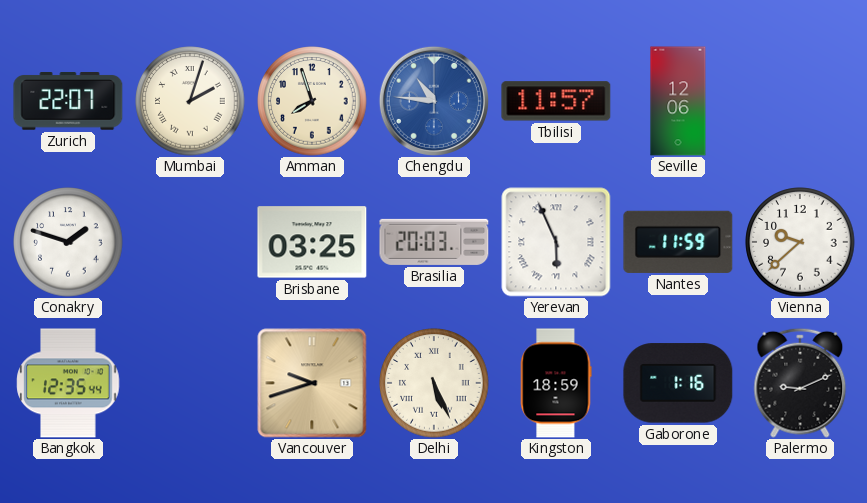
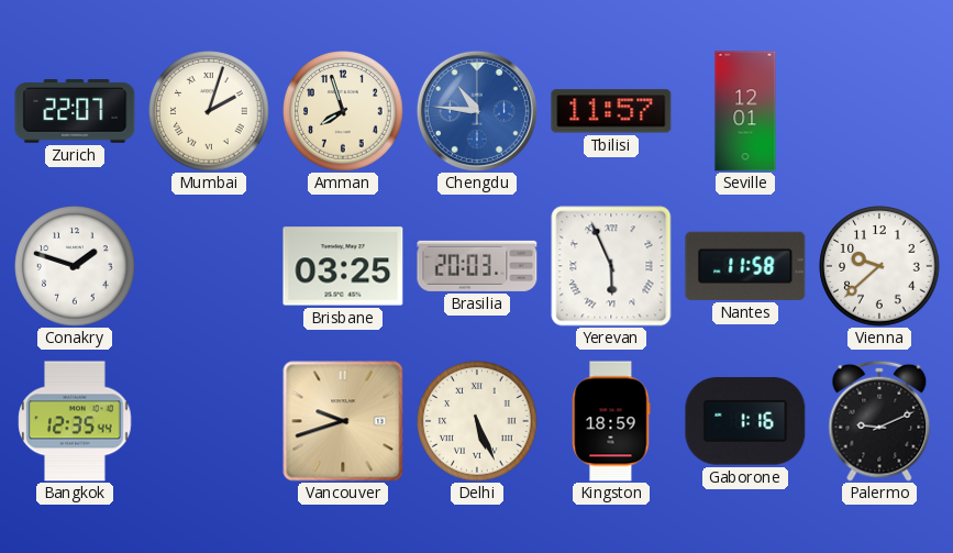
Seville: 12:06 -> 12:01 (745, 111)
Nantes: 11:59 -> 11:58 (745, 266)
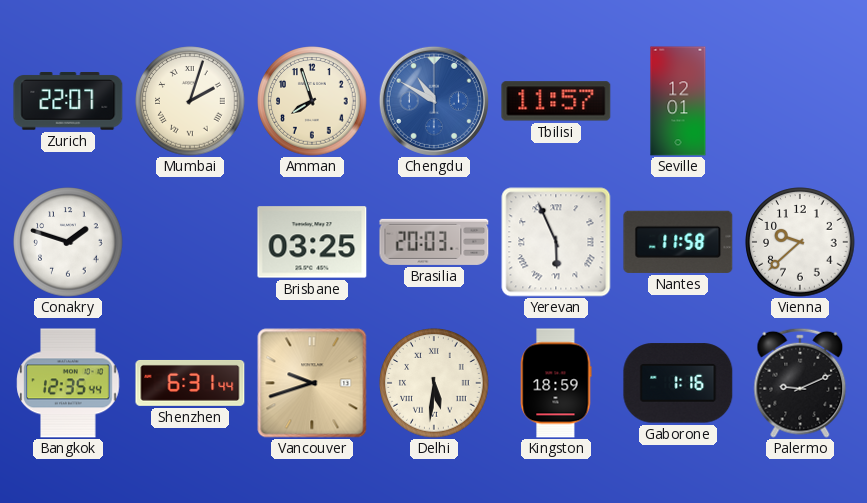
Chengdu: 10:46 -> 10:50 (434, 101)
Shenzhen: none -> 6:31 (190, 383)
Delhi: 5:26 -> 5:31 (434, 383)
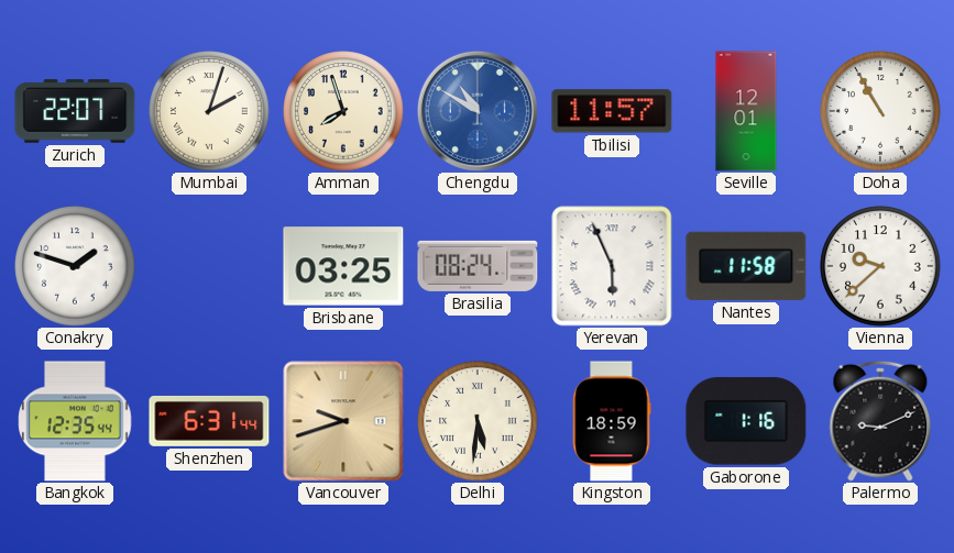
Doha: none -> 10:55 (880, 111)
Brasilia: 20:03 -> 08:24 (478, 266)
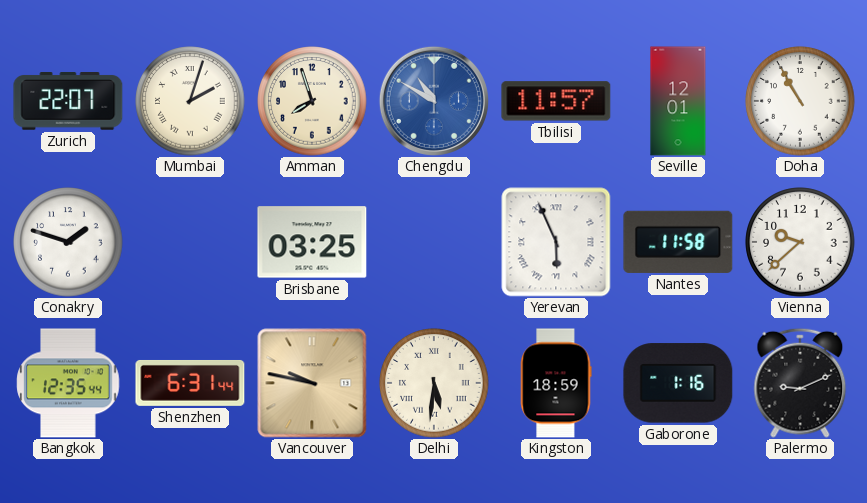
Brasilia: 08:24 -> none (478, 266)
Vancouver: 9:42 -> 9:47 (312, 383)
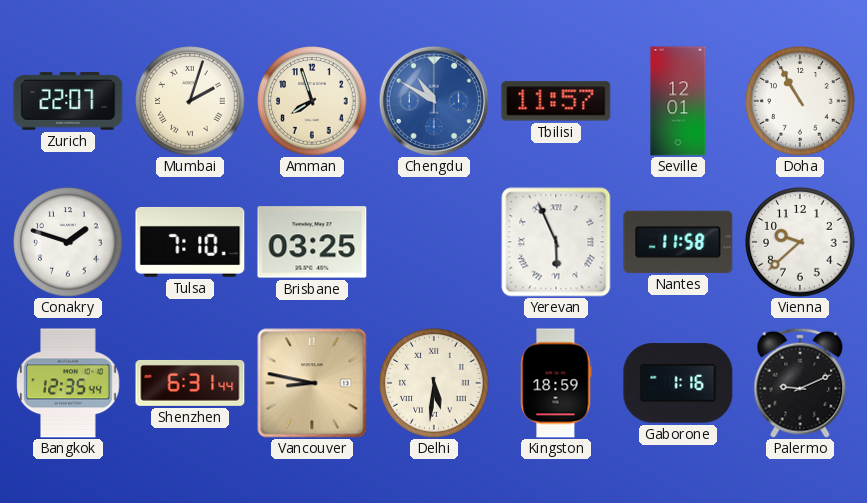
Tulsa: none -> 7:10 (190, 242)
Vancouver: 9:47 -> 8:47 (312, 383)
